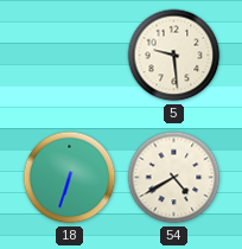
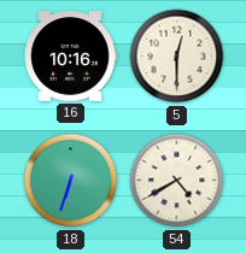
16: none -> 10:16 (70, 57)
5: 9:29 -> 12:30 (177, 57)
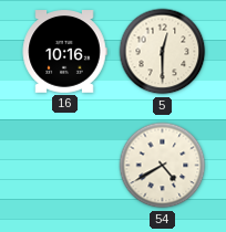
18: 6:33 -> none (71, 181)
